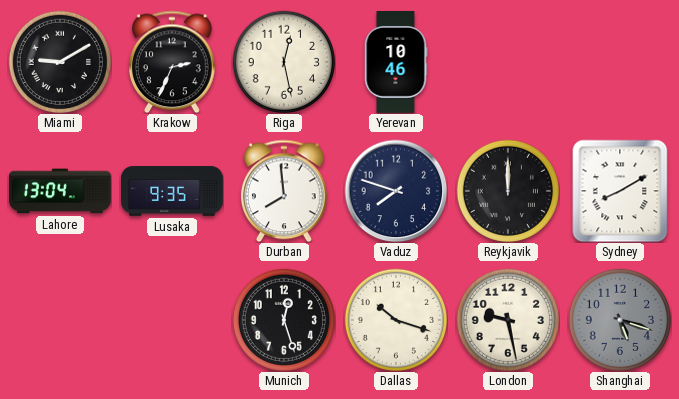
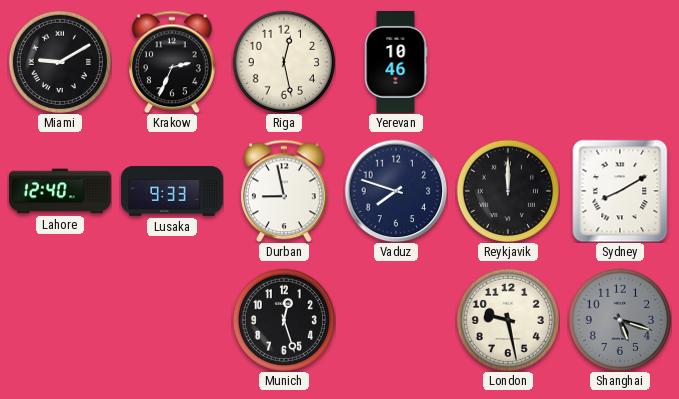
Lahore: 13:04 -> 12:40 (61, 191)
Lusaka: 9:35 -> 9:33 (172, 191)
Durban: 7:59 -> 8:58 (284, 191)
Dallas: 10:18 -> none (396, 320)
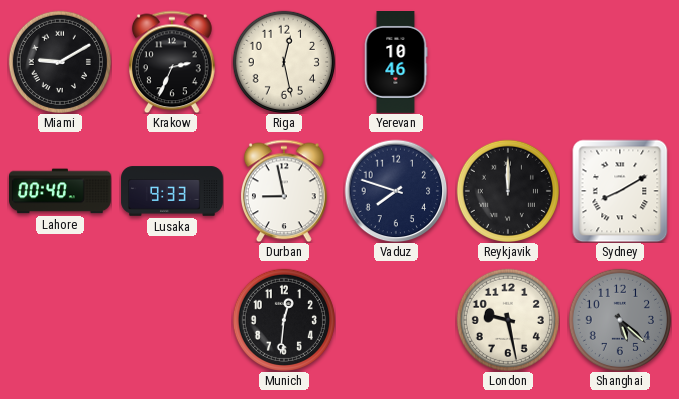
Lahore: 12:40 -> 00:40 (61, 191)
Munich: 12:27 -> 12:31 (284, 320)
Shanghai: 5:18 -> 5:22 (620, 320)
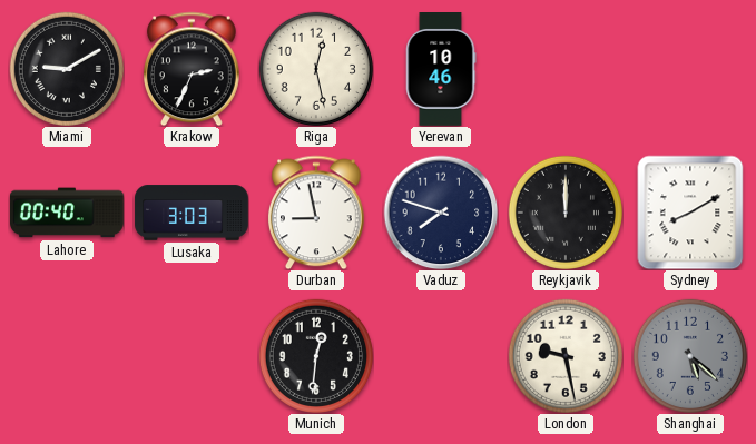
Lusaka: 9:33 -> 3:03 (192, 213)
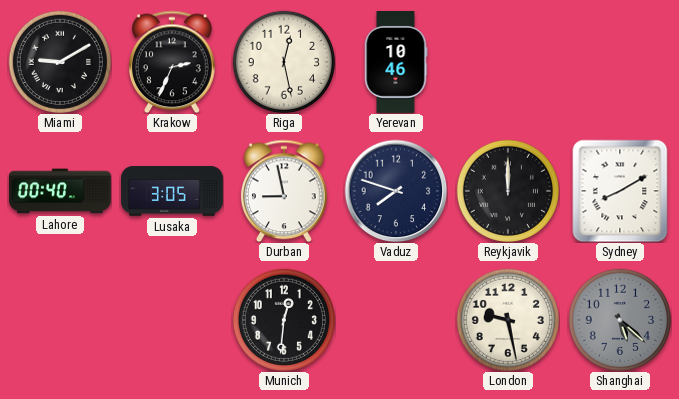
Lusaka: 3:03 -> 3:05 (172, 191)
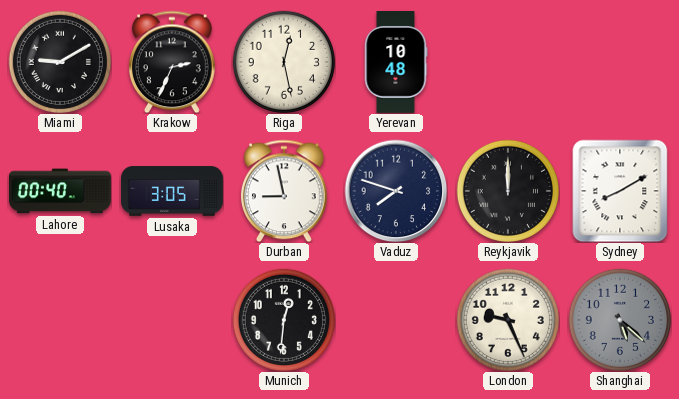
Yerevan: 10:46 -> 10:48 (396, 63)
London: 9:28 -> 9:26 (508, 320)
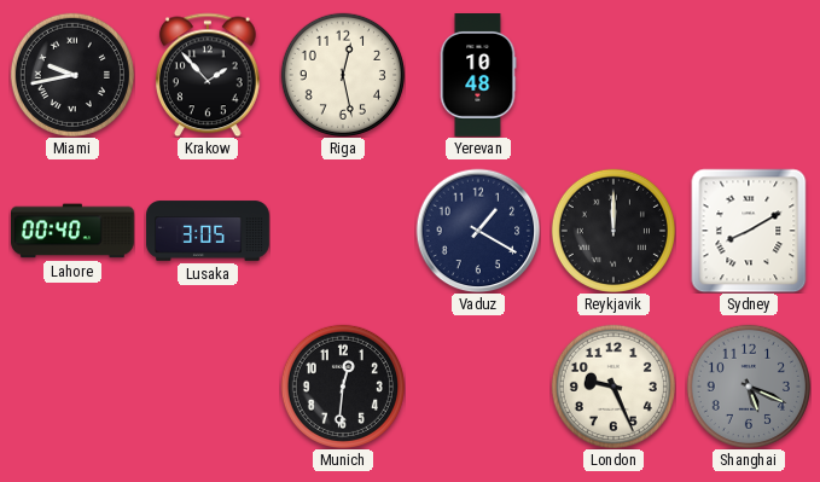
Miami: 9:10 -> 9:43 (72, 75)
Krakow: 2:34 -> 1:53 (208, 75)
Durban: 8:58 -> none (284, 191)
Vaduz: 7:48 -> 1:20 (478, 231)
Shanghai: 5:22 -> 5:19 (749, 387)
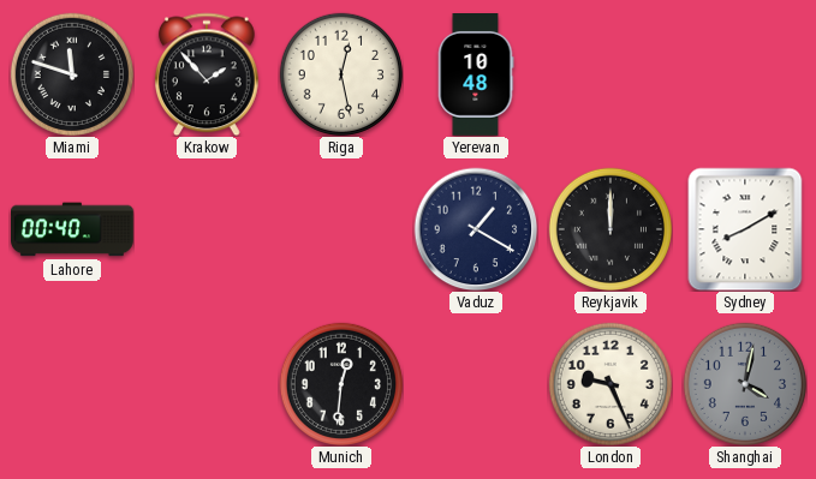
Miami: 9:43 -> 11:48 (72, 74)
Lusaka: 3:05 -> none (208, 231)
Shanghai: 5:19 -> 4:02 (745, 384)
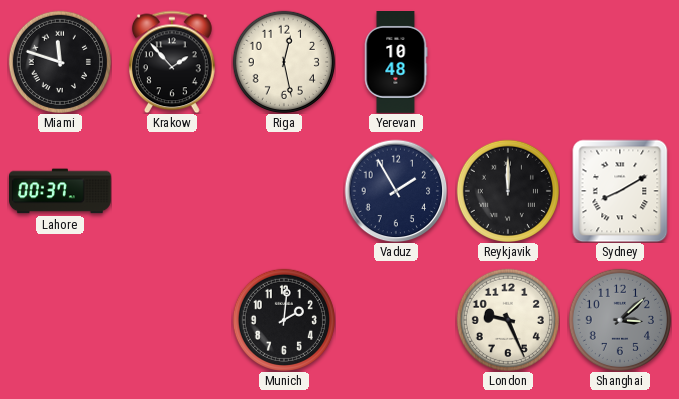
Lahore: 00:40 -> 00:37 (61, 191)
Vaduz: 1:20 -> 1:55 (396, 191)
Munich: 12:31 -> 2:01 (284, 320)
Shanghai: 4:02 -> 3:08 (620, 320)
